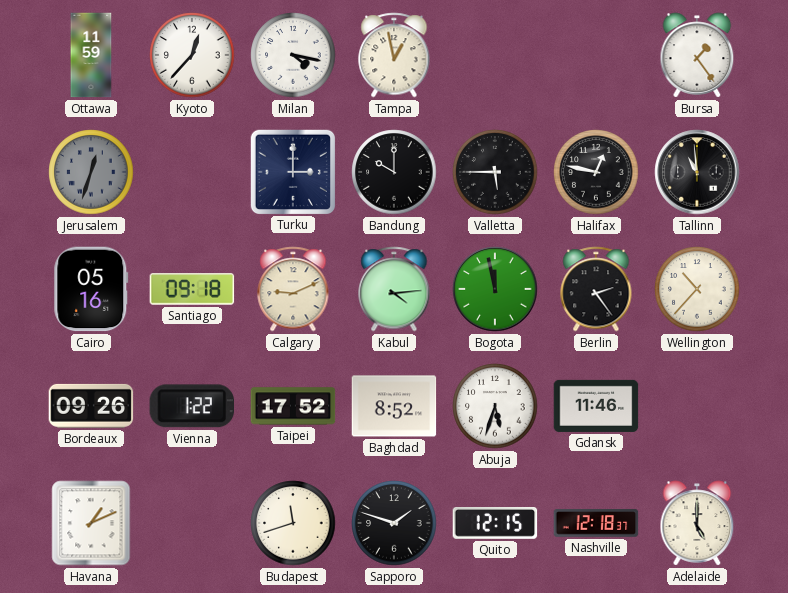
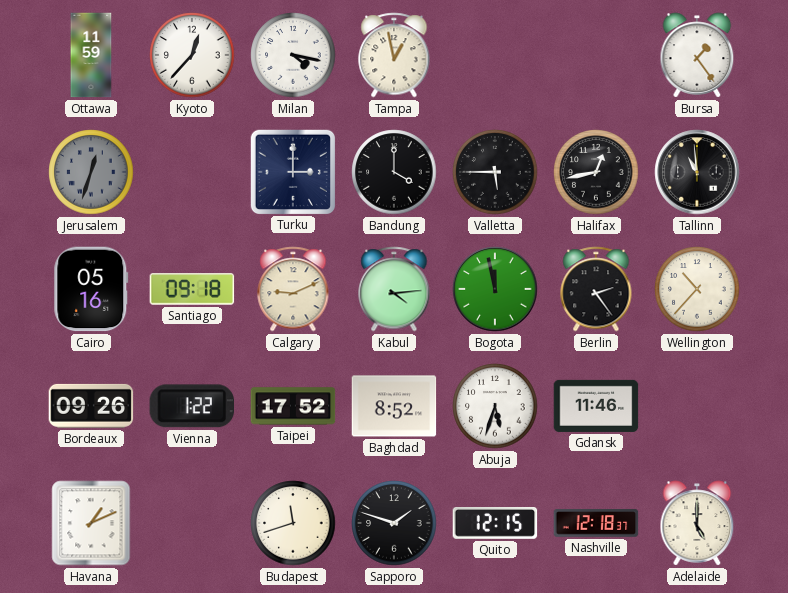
Bandung: 10:00 -> 4:00 (394, 172)
Halifax: 12:47 -> 12:43 (596, 172)
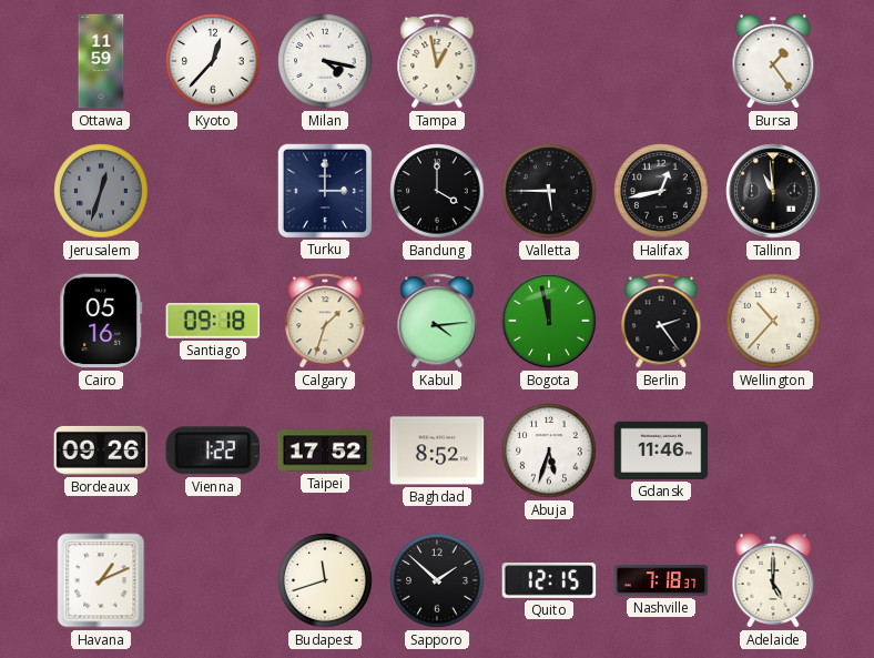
Calgary: 9:11 -> 1:33 (325, 321)
Sapporo: 1:48 -> 1:52 (437, 580)
Nashville: 12:18 -> 7:18 (661, 580)
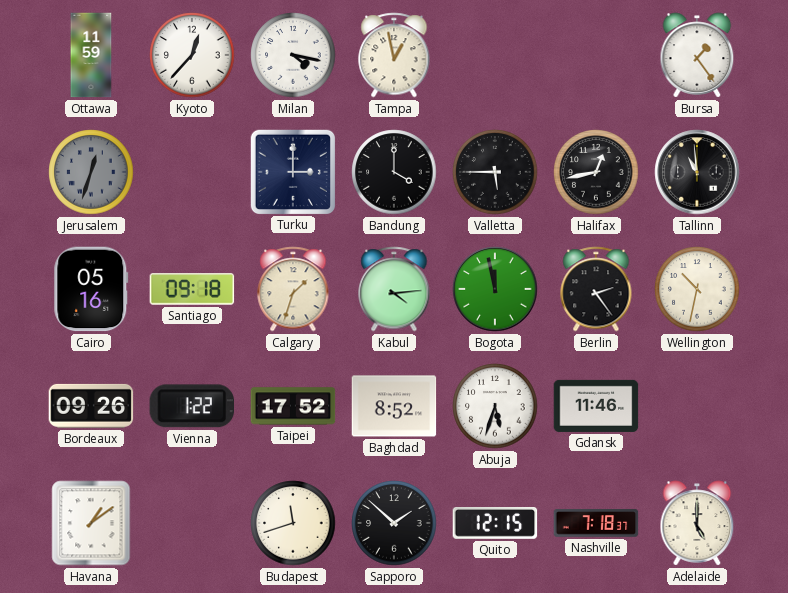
Wellington: 10:37 -> 10:32 (697, 289)
Havana: 1:11 -> 1:09 (91, 523)
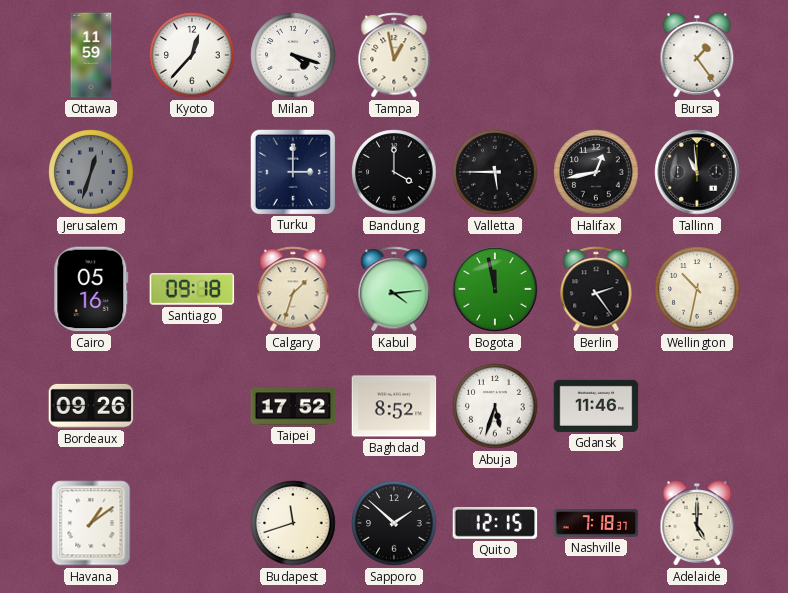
Milan: 4:17 -> 4:18 (293, 55)
Vienna: 1:22 -> none (191, 406)
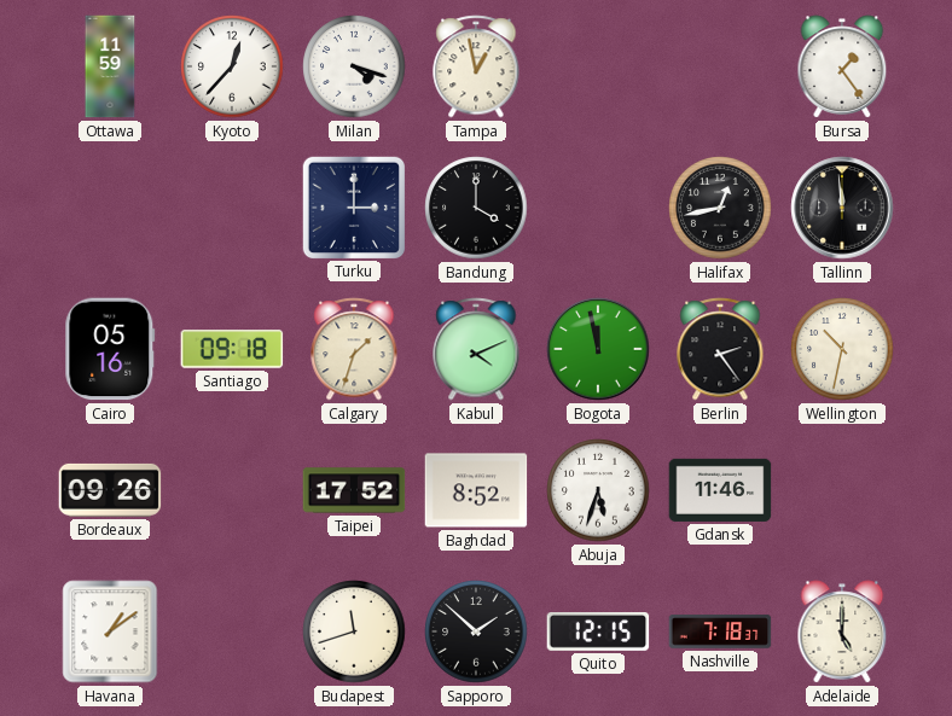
Jerusalem: 12:33 -> none (91, 172)
Valletta: 5:45 -> none (495, 172)
Tallinn: 10:59 -> 11:59 (842, 208)
Kabul: 4:14 -> 4:11 (476, 349)
